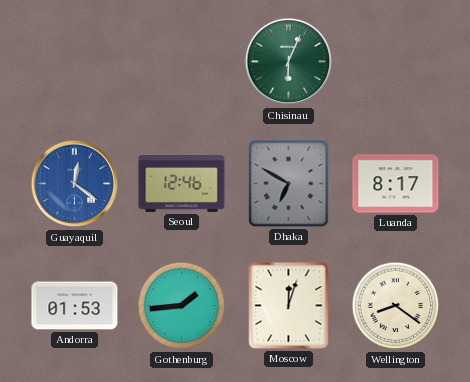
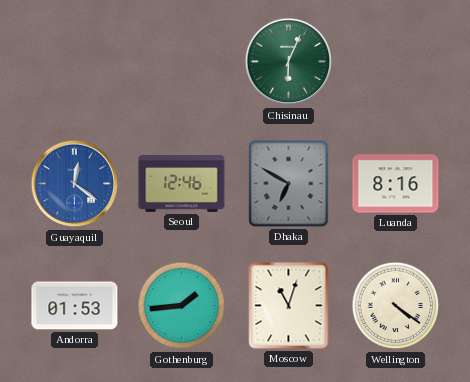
Luanda: 8:17 -> 8:16 (396, 184)
Moscow: 12:03 -> 11:03 (289, 306)
Wellington: 8:21 -> 4:21 (396, 306)
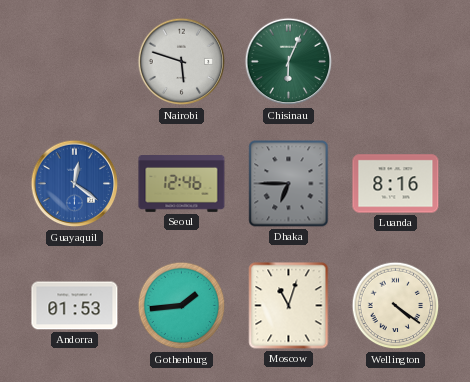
Nairobi: none -> 5:48 (182, 62)
Dhaka: 6:50 -> 6:45 (289, 184)
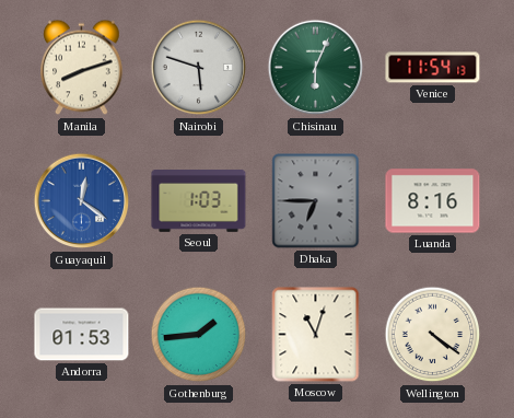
Manila: none -> 8:12 (82, 68)
Venice: none -> 11:54 (433, 68)
Seoul: 12:46 -> 1:03 (199, 201)
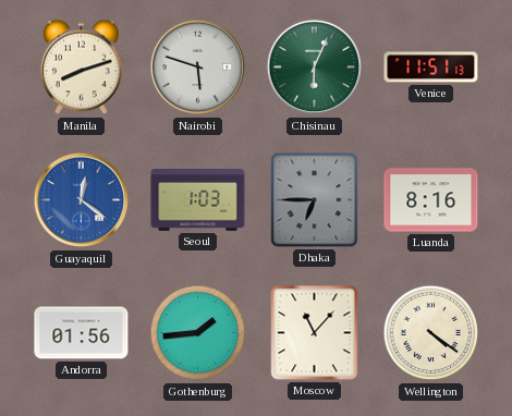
Venice: 11:54 -> 11:51 (431, 68)
Andorra: 01:53 -> 01:56 (82, 333)
Moscow: 11:03 -> 11:07 (315, 333)
